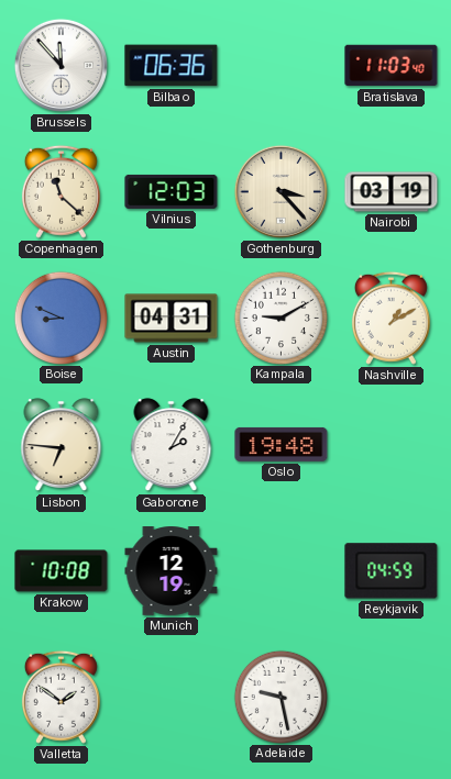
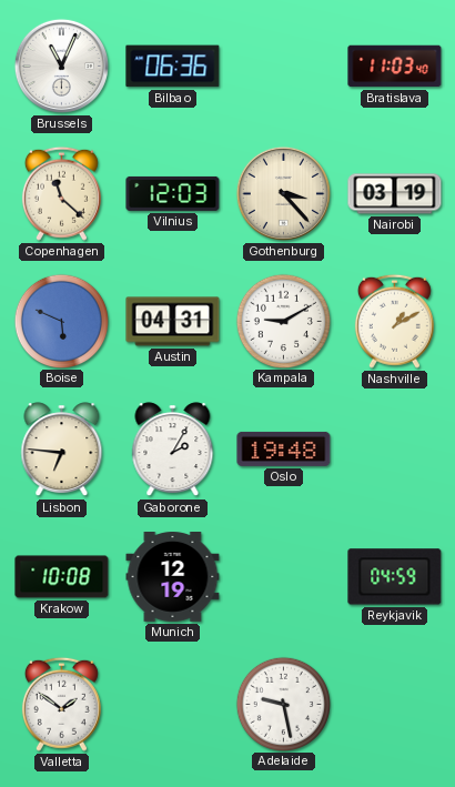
Brussels: 11:53 -> 11:04 (61, 65)
Boise: 8:49 -> 5:49 (61, 321)
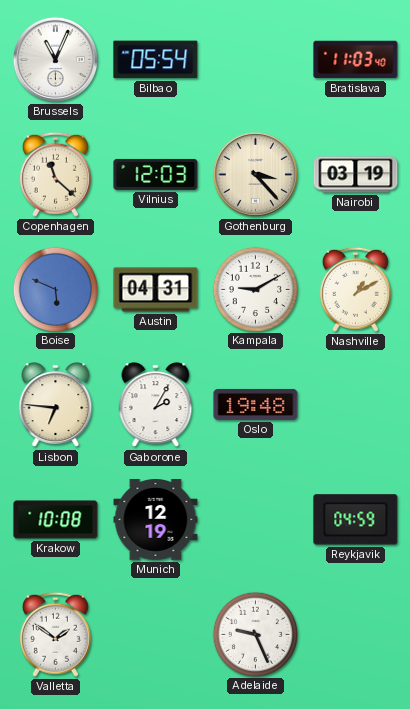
Bilbao: 06:36 -> 05:54 (156, 60)
Adelaide: 9:28 -> 9:26 (255, 634)
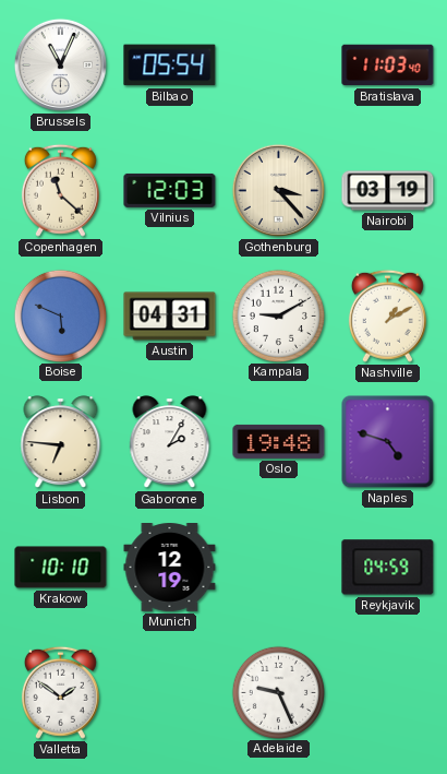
Naples: none -> 4:48 (388, 442)
Krakow: 10:08 -> 10:10 (61, 568)
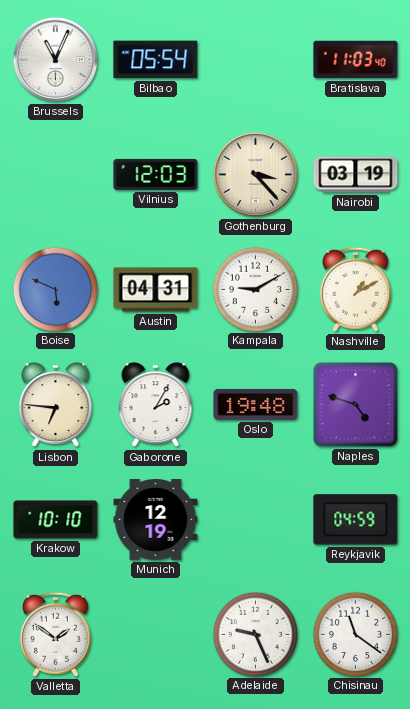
Copenhagen: 11:22 -> none (60, 190)
Chisinau: none -> 11:21 (355, 634)
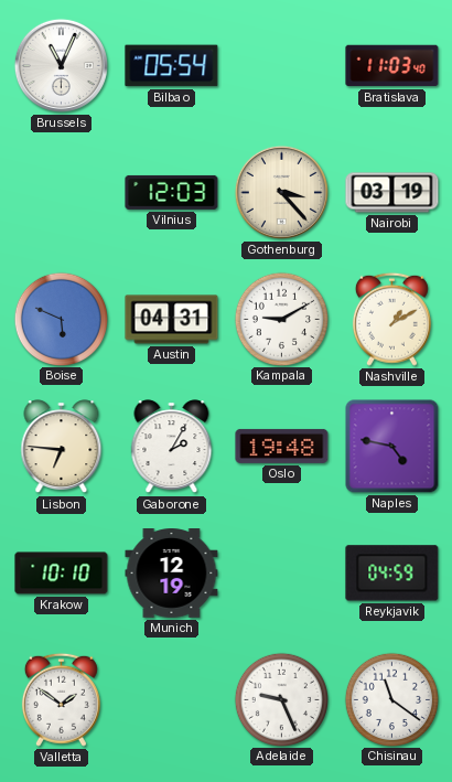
Naples: 4:48 -> 4:47 (392, 447)
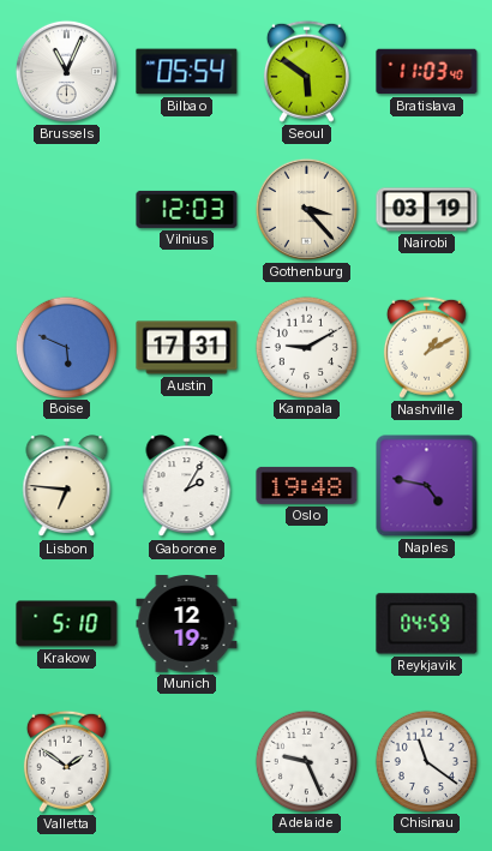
Seoul: none -> 5:51 (306, 71)
Austin: 04:31 -> 17:31 (187, 348)
Krakow: 10:10 -> 5:10 (67, 624)
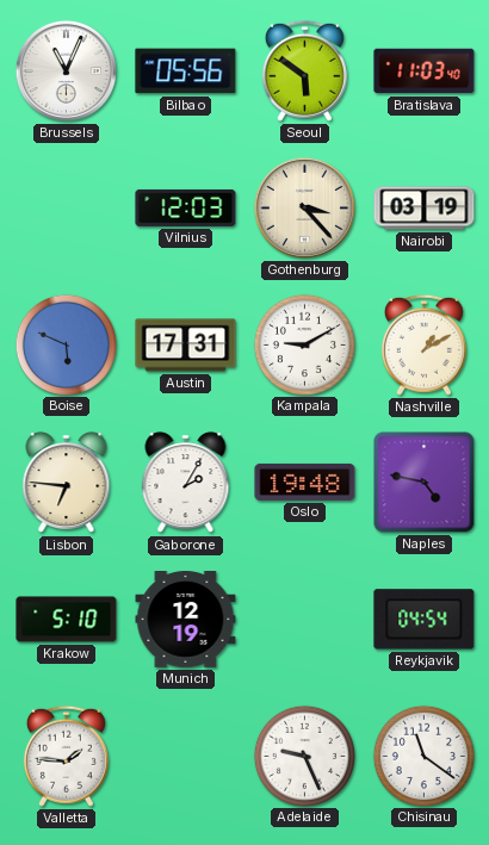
Bilbao: 05:54 -> 05:56 (186, 72)
Reykjavik: 04:59 -> 04:54 (425, 620)
Valletta: 1:51 -> 1:46 (66, 756)
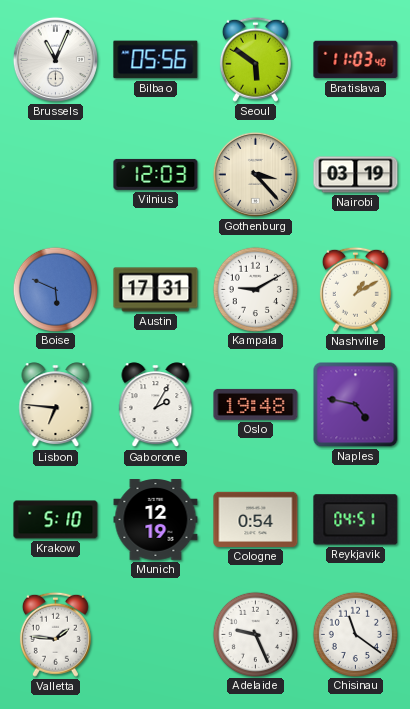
Cologne: none -> 0:54 (256, 519)
Reykjavik: 04:54 -> 04:51 (356, 520)
